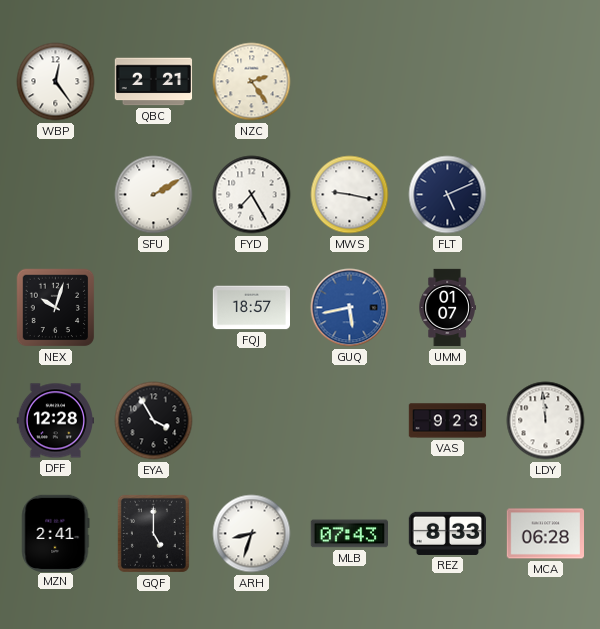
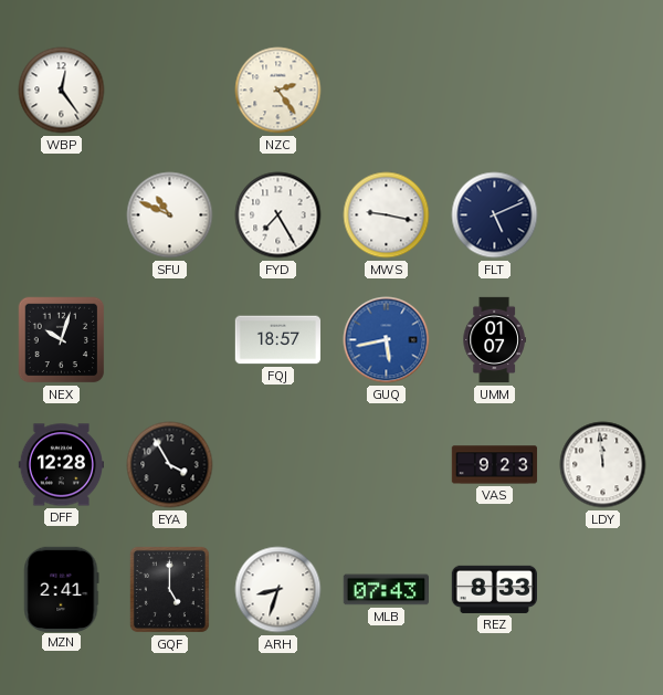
QBC: 2:21 -> none (154, 82)
SFU: 2:10 -> 10:49 (170, 215)
MCA: 06:28 -> none (545, 534)
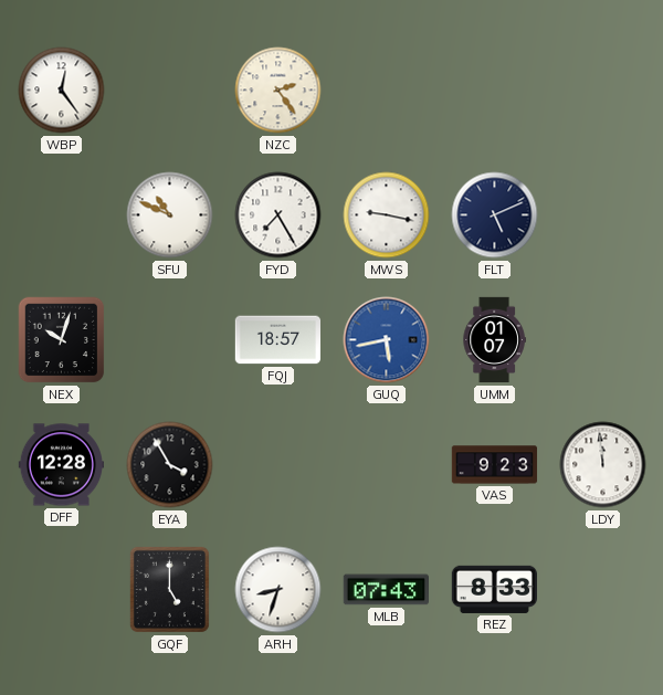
MZN: 2:41 -> none (62, 589)
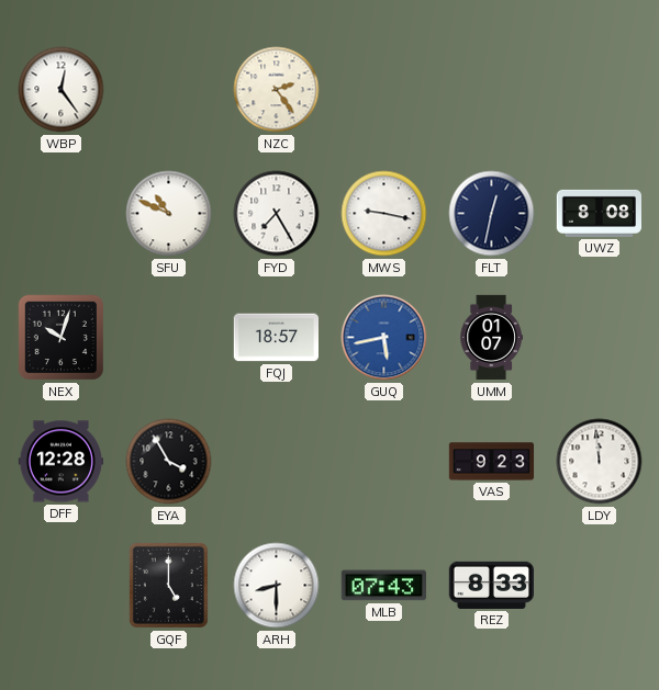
FLT: 5:11 -> 12:32 (492, 214)
UWZ: none -> 8:08 (599, 213)
ARH: 8:33 -> 8:30 (277, 586)
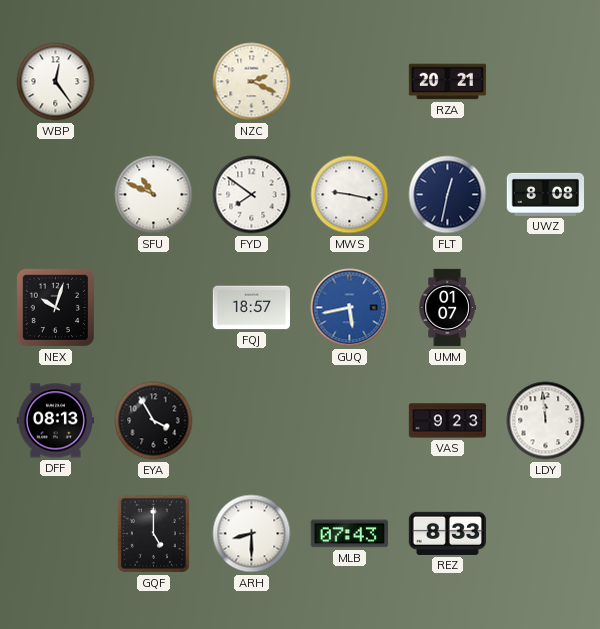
NZC: 2:24 -> 2:19 (252, 82)
RZA: none -> 20:21 (448, 82)
FYD: 7:25 -> 7:51 (252, 195)
DFF: 12:28 -> 08:13 (55, 421)
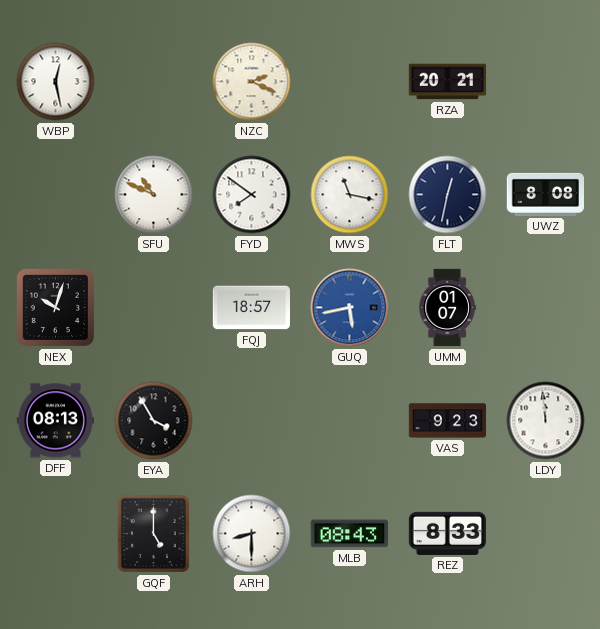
WBP: 12:24 -> 12:28 (56, 82)
MWS: 9:17 -> 11:17 (350, 195)
MLB: 07:43 -> 08:43 (349, 534)
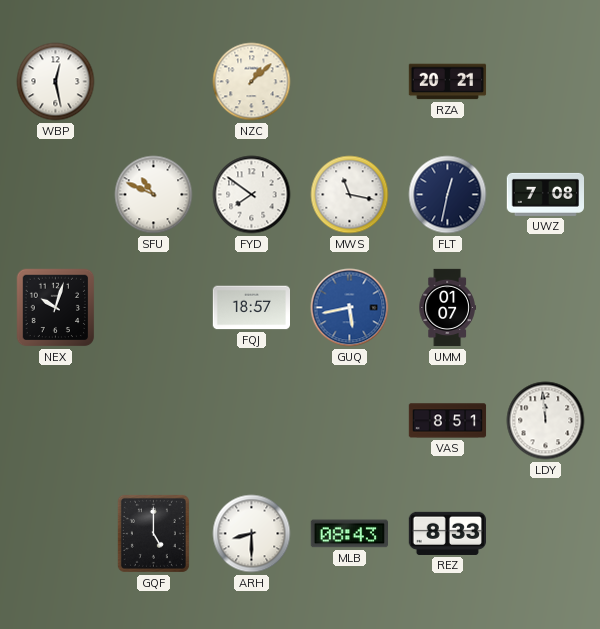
NZC: 2:19 -> 1:08 (252, 82)
UWZ: 8:08 -> 7:08 (545, 194)
DFF: 08:13 -> none (55, 421)
EYA: 3:55 -> none (154, 421)
VAS: 9:23 -> 8:51 (448, 421)
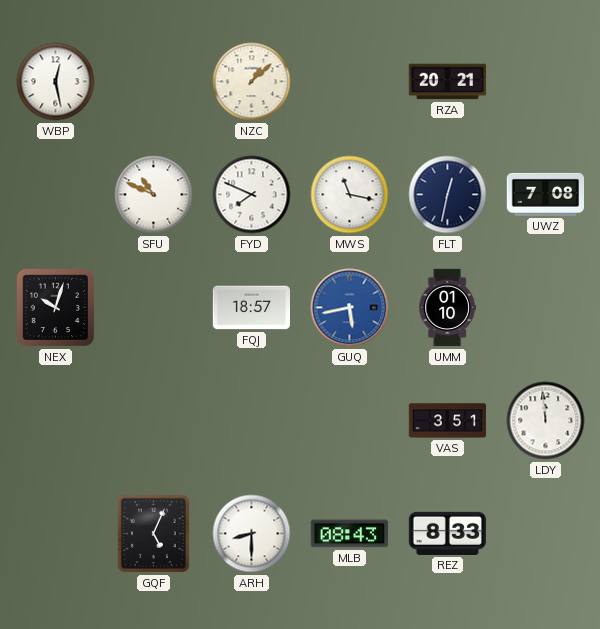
FYD: 7:51 -> 7:49 (252, 195)
UMM: 01:07 -> 01:10 (447, 308)
VAS: 8:51 -> 3:51 (448, 421)
GQF: 5:00 -> 5:04 (153, 533)
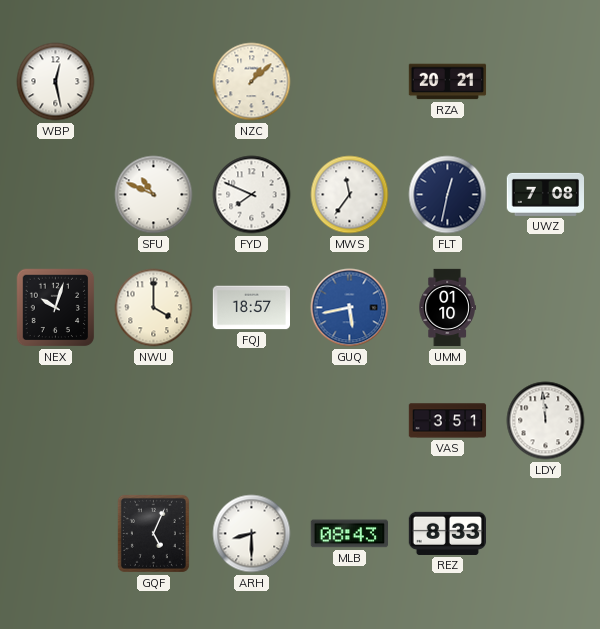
MWS: 11:17 -> 11:36 (350, 195)
NWU: none -> 4:00 (154, 308)
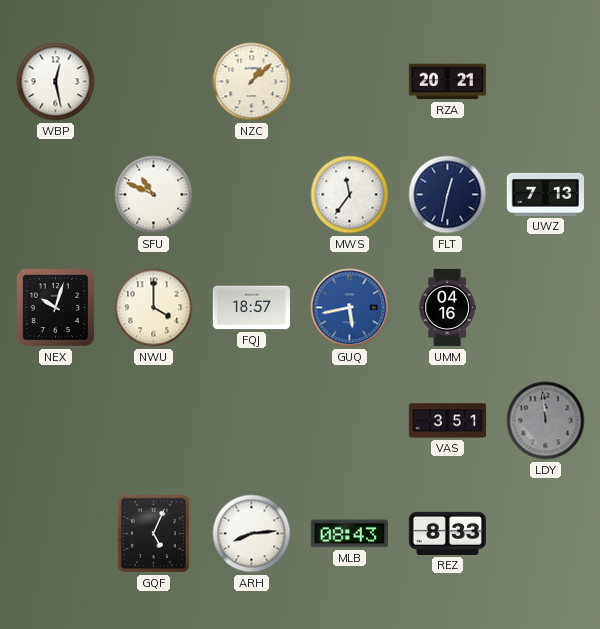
FYD: 7:49 -> none (252, 195)
UWZ: 7:08 -> 7:13 (545, 194)
UMM: 01:10 -> 04:16 (447, 308)
LDY dial: white -> grey (546, 421)
ARH: 8:30 -> 8:14 (252, 534)
